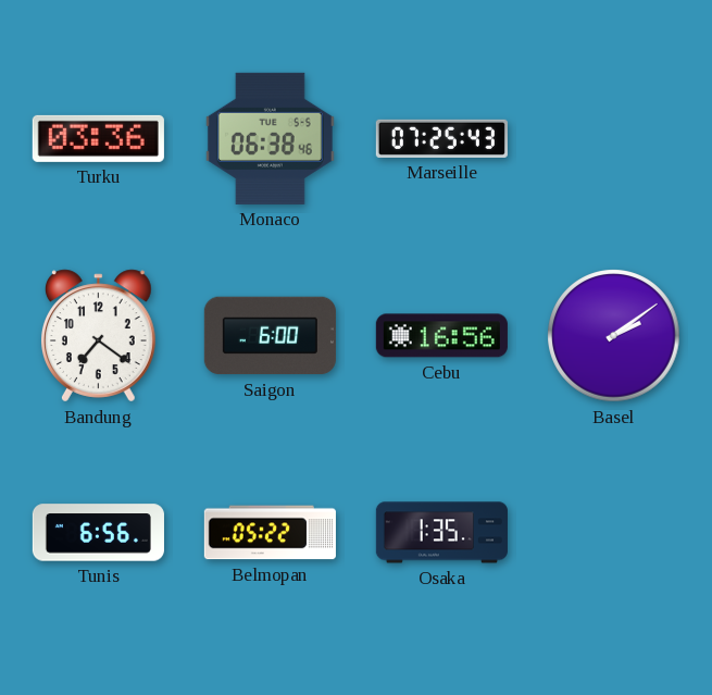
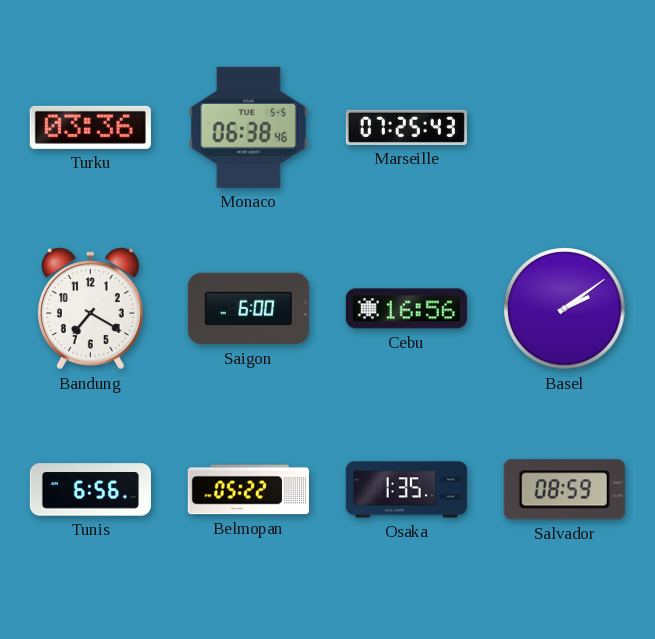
Bandung: 7:21 -> 7:20 (90, 309)
Salvador: none -> 08:59 (564, 490)
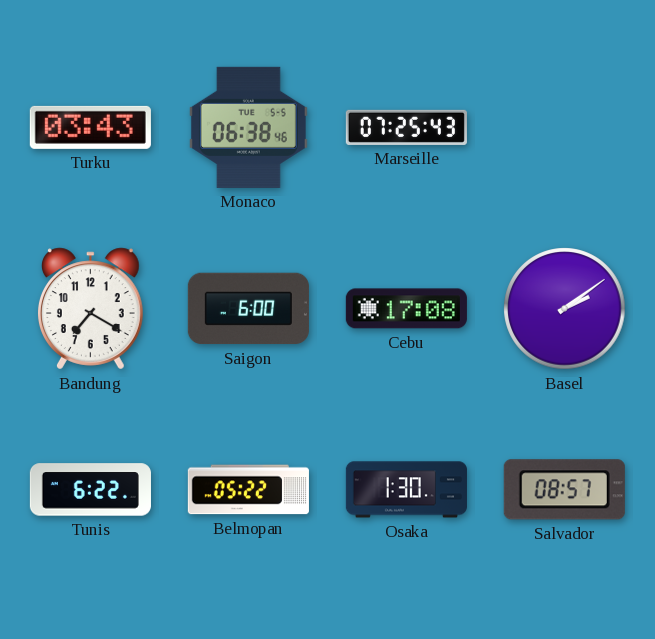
Turku: 03:36 -> 03:43 (90, 127)
Cebu: 16:56 -> 17:08 (406, 309)
Tunis: 6:56 -> 6:22 (90, 490)
Osaka: 1:35 -> 1:30 (406, 490)
Salvador: 08:59 -> 08:57 (564, 490)
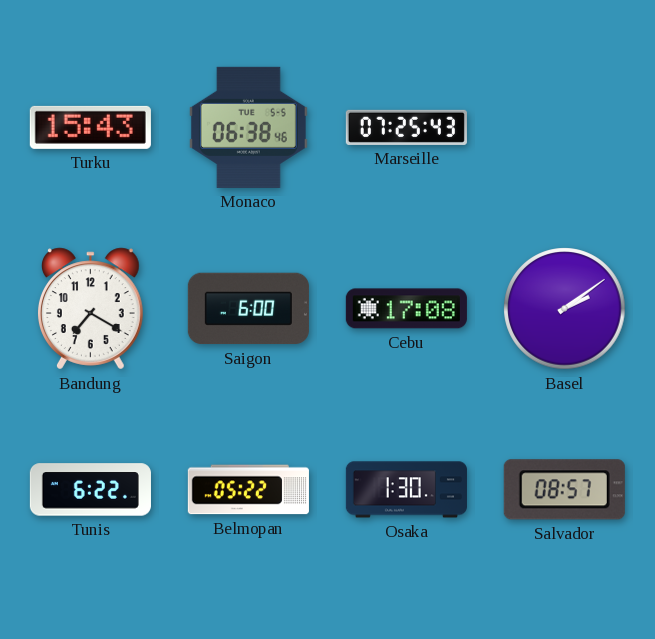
Turku: 03:43 -> 15:43 (90, 127)
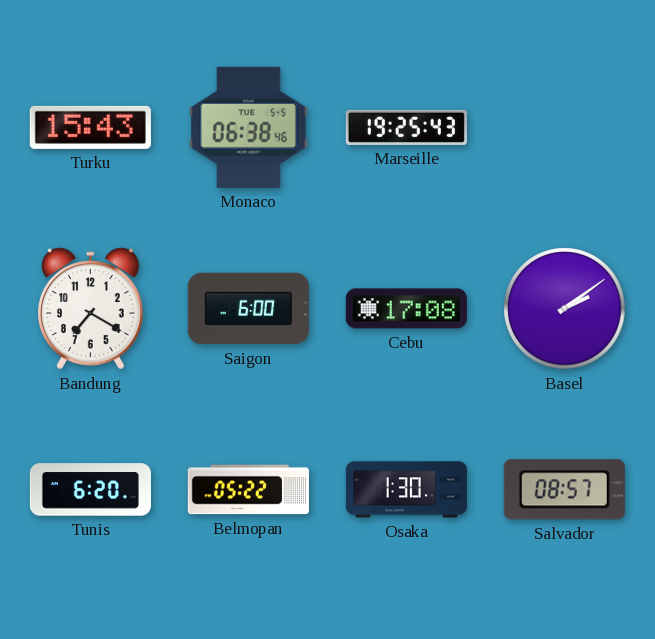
Marseille: 07:25 -> 19:25 (406, 127)
Tunis: 6:22 -> 6:20 (90, 490)
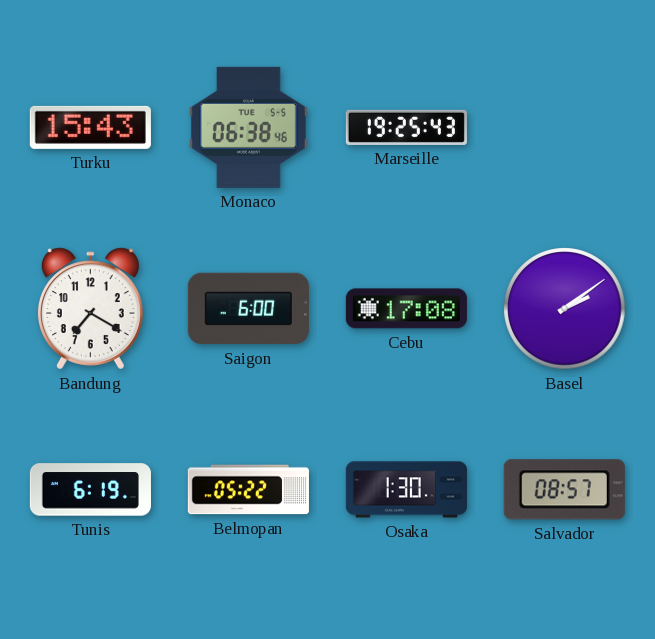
Tunis: 6:20 -> 6:19 (90, 490)
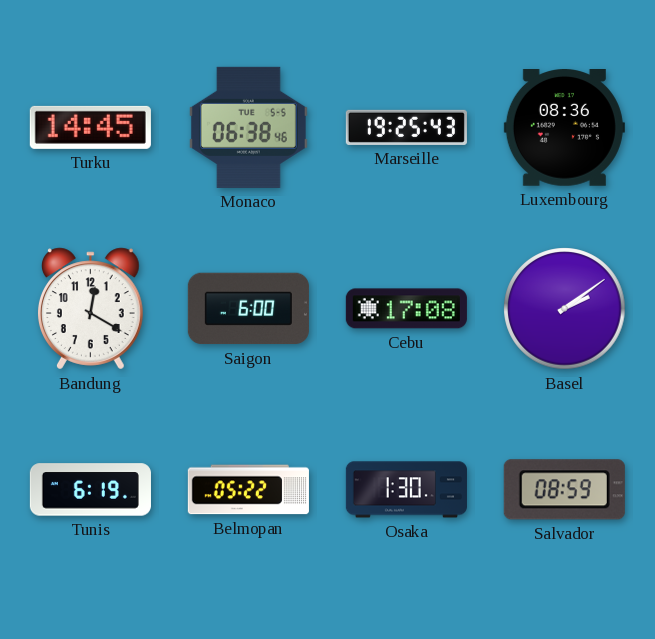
Turku: 15:43 -> 14:45 (90, 127)
Luxembourg: none -> 08:36 (564, 128)
Bandung: 7:20 -> 12:20 (90, 309)
Salvador: 08:57 -> 08:59 (564, 490)
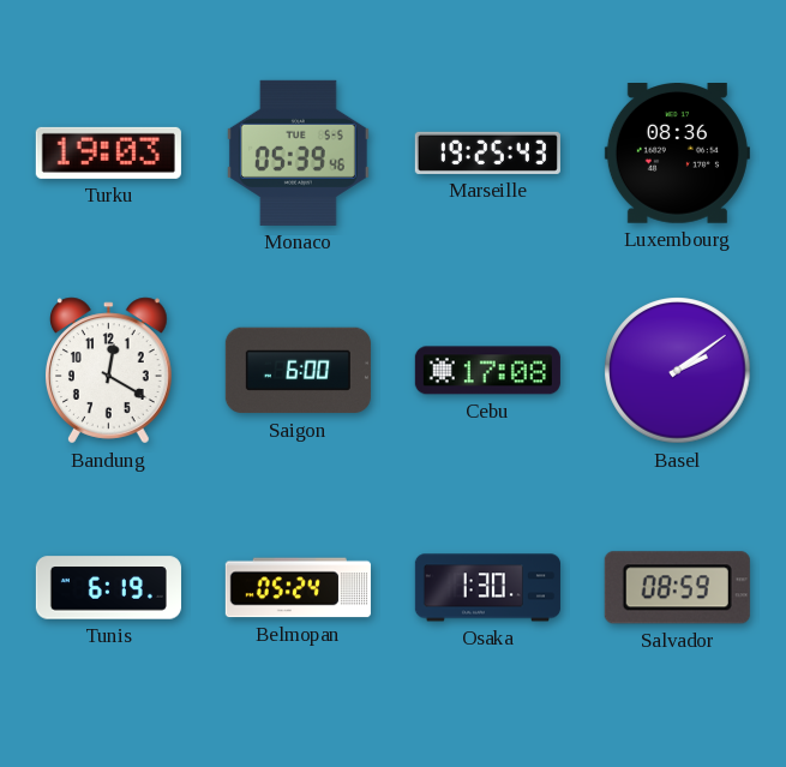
Turku: 14:45 -> 19:03 (108, 152)
Monaco: 06:38 -> 05:39 (298, 152)
Belmopan: 05:22 -> 05:24 (298, 588)
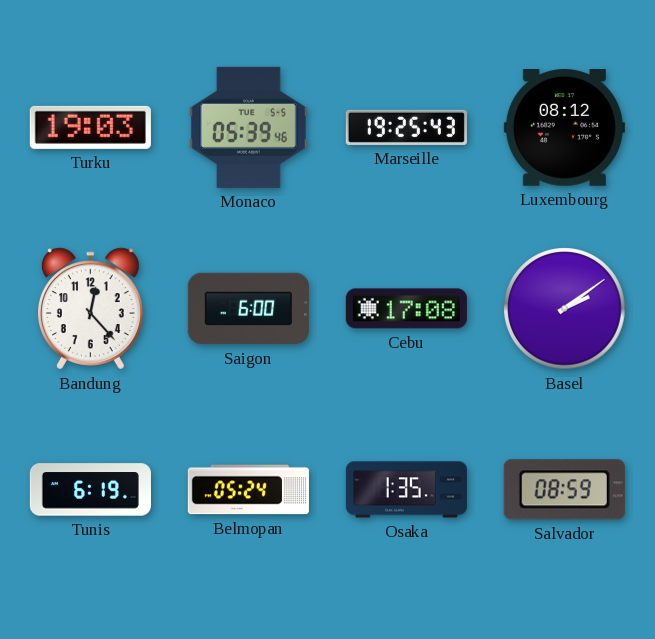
Luxembourg: 08:36 -> 08:12 (564, 128)
Bandung: 12:20 -> 12:23 (90, 309)
Osaka: 1:30 -> 1:35 (406, 490)
